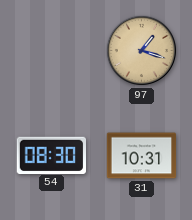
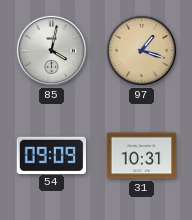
85: none -> 4:02 (51, 50)
54: 08:30 -> 09:09 (51, 155)
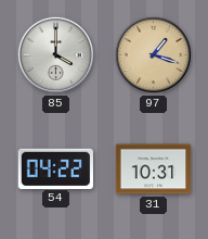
85: 4:02 -> 4:00 (55, 54)
54: 09:09 -> 04:22 (55, 168)
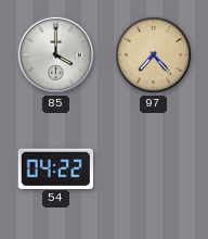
97: 1:18 -> 7:23 (153, 54)
31: 10:31 -> none (154, 169)
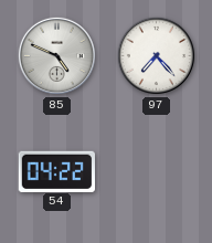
85: 4:00 -> 4:49 (56, 55)
97 dial: champagne -> white (156, 55)
